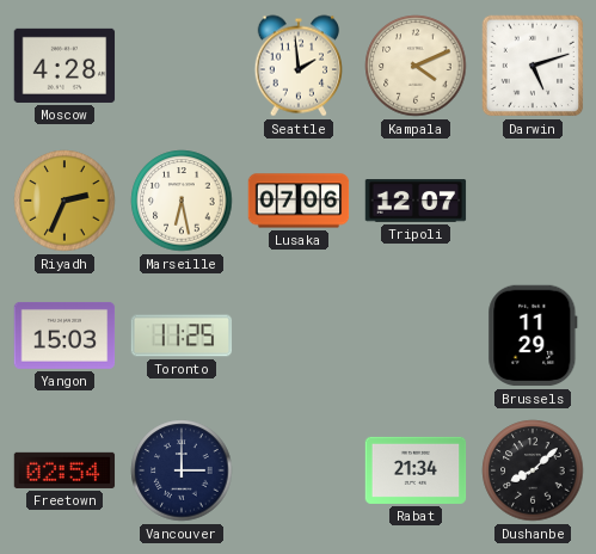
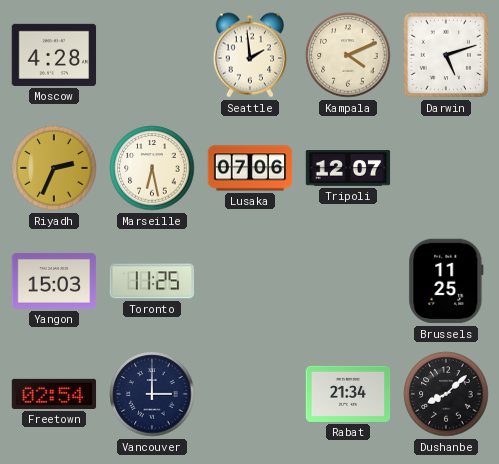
Brussels: 11:29 -> 11:25 (446, 281)
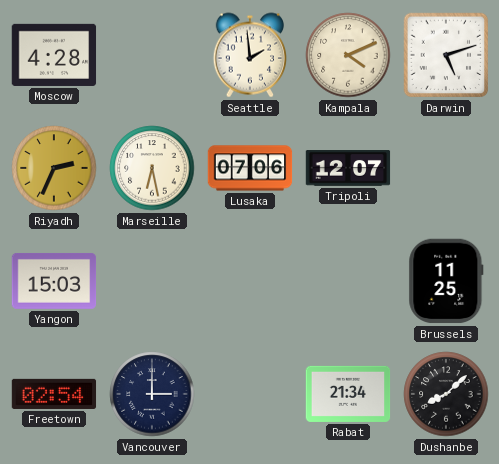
Toronto: 11:25 -> none (152, 281)
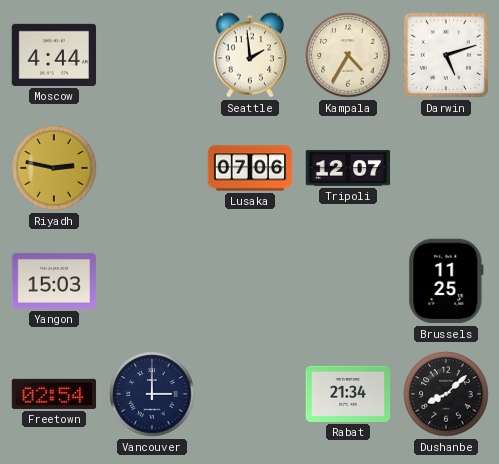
Moscow: 4:28 -> 4:44 (54, 55)
Kampala: 4:11 -> 4:35 (348, 55)
Riyadh: 2:34 -> 2:47 (54, 168)
Marseille: 6:28 -> none (152, 168)
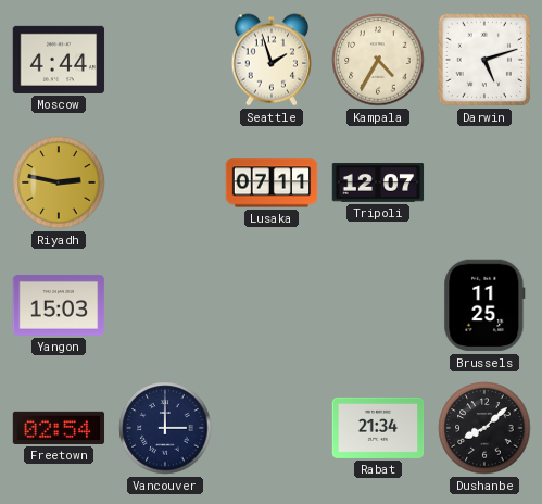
Seattle: 1:59 -> 1:57 (270, 60)
Lusaka: 07:06 -> 07:11 (272, 182)
